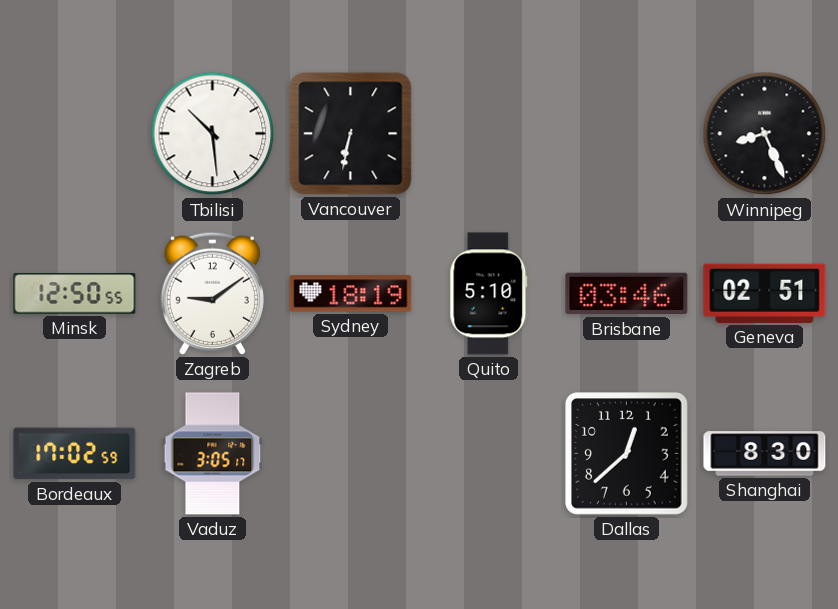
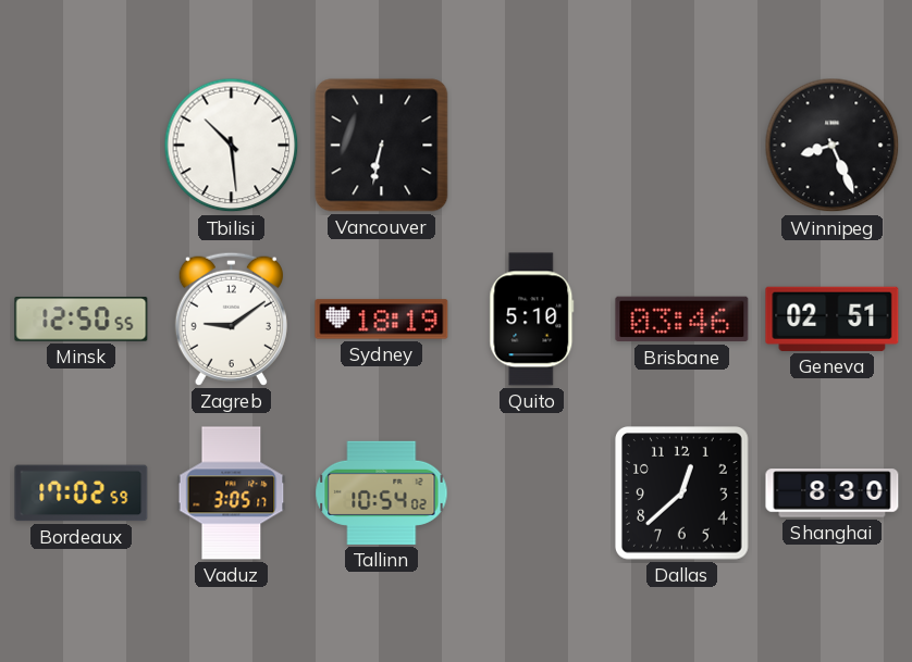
Tallinn: none -> 10:54 (382, 492)
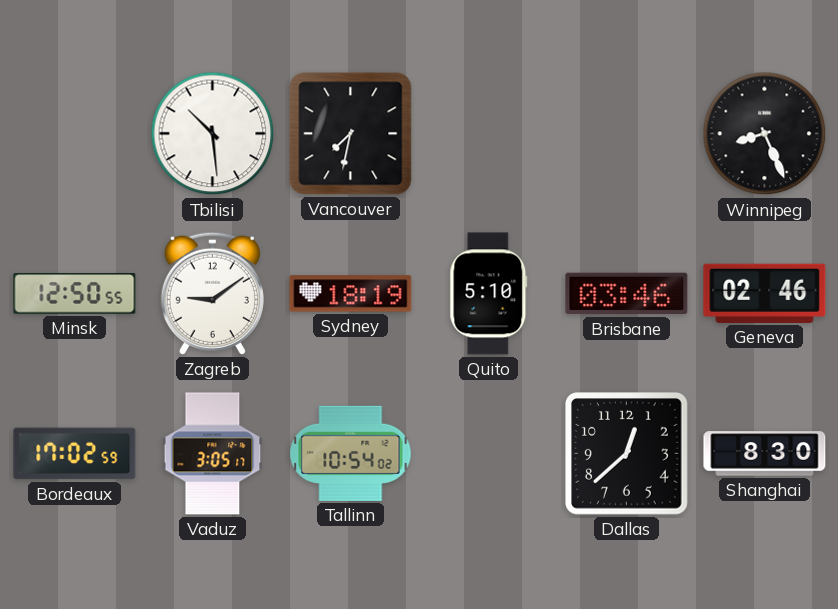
Vancouver: 6:32 -> 7:32 (351, 134)
Geneva: 02:51 -> 02:46 (765, 293)
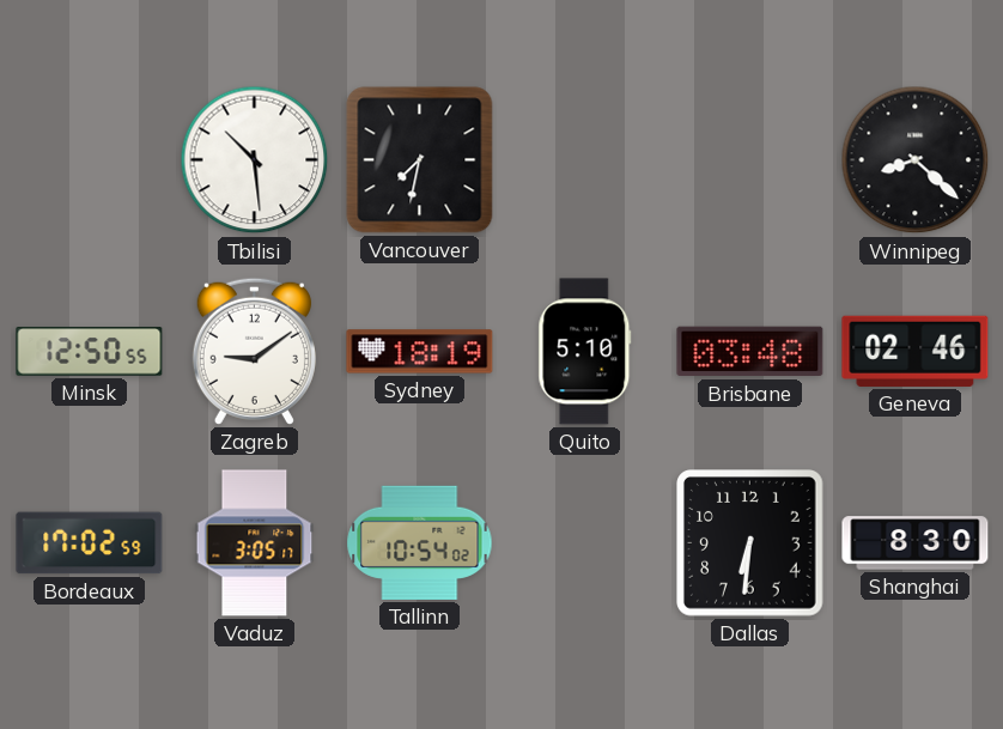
Winnipeg: 8:26 -> 8:22 (916, 160)
Brisbane: 03:46 -> 03:48 (750, 352)
Dallas: 12:38 -> 6:31 (750, 543)
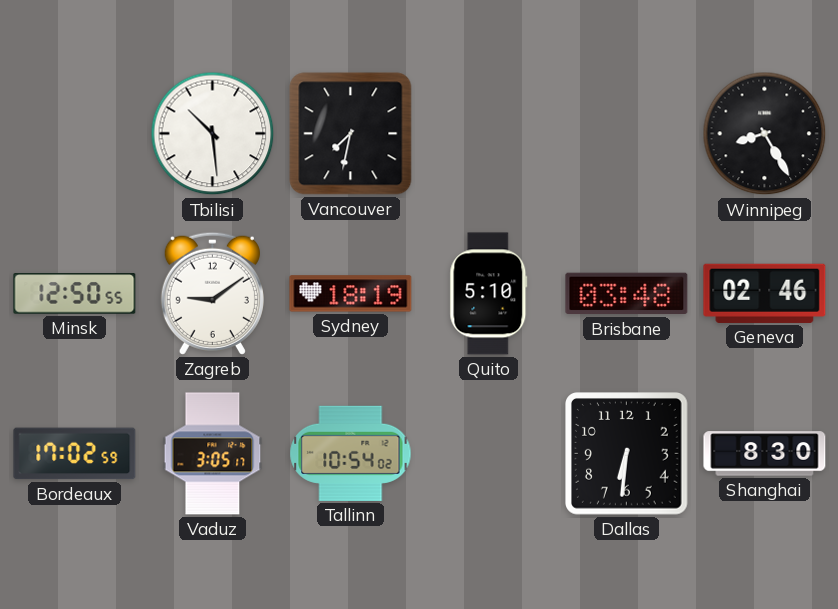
Winnipeg: 8:22 -> 8:25 (765, 134)
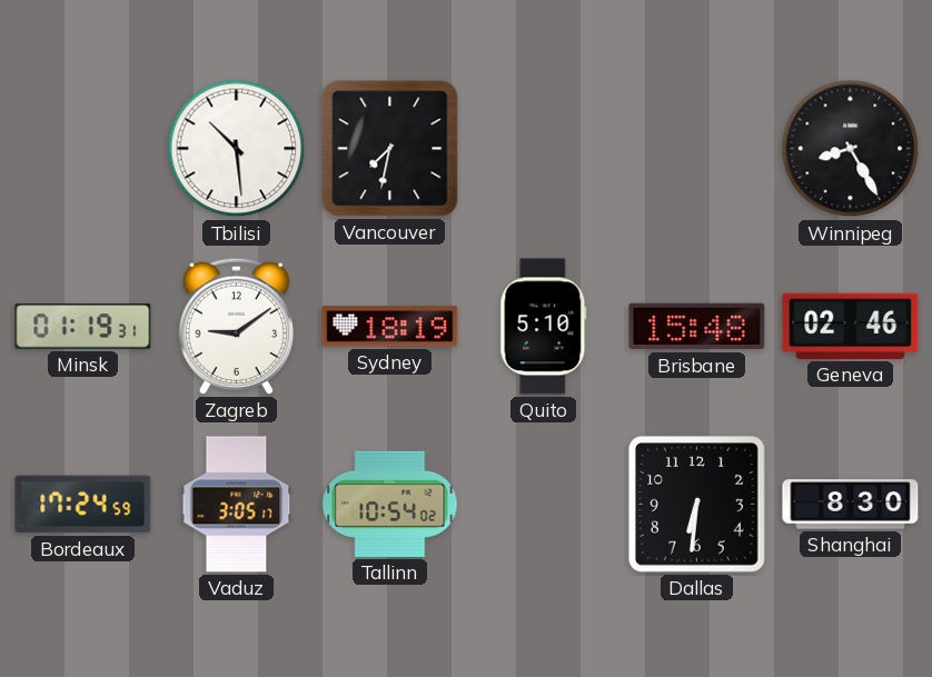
Minsk: 12:50 -> 01:19 (83, 327)
Brisbane: 03:48 -> 15:48 (697, 327)
Bordeaux: 17:02 -> 17:24 (83, 505)
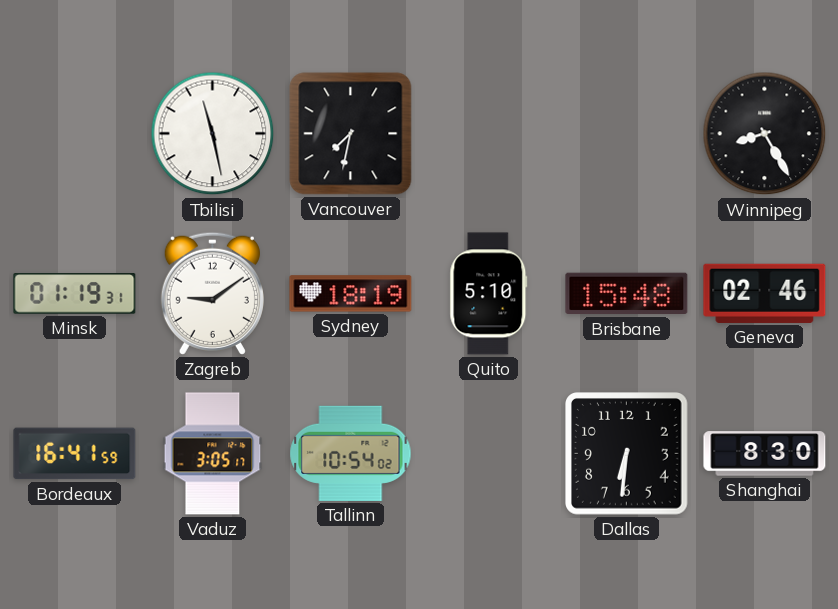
Tbilisi: 10:29 -> 11:28 (213, 134)
Bordeaux: 17:24 -> 16:41 (75, 454)
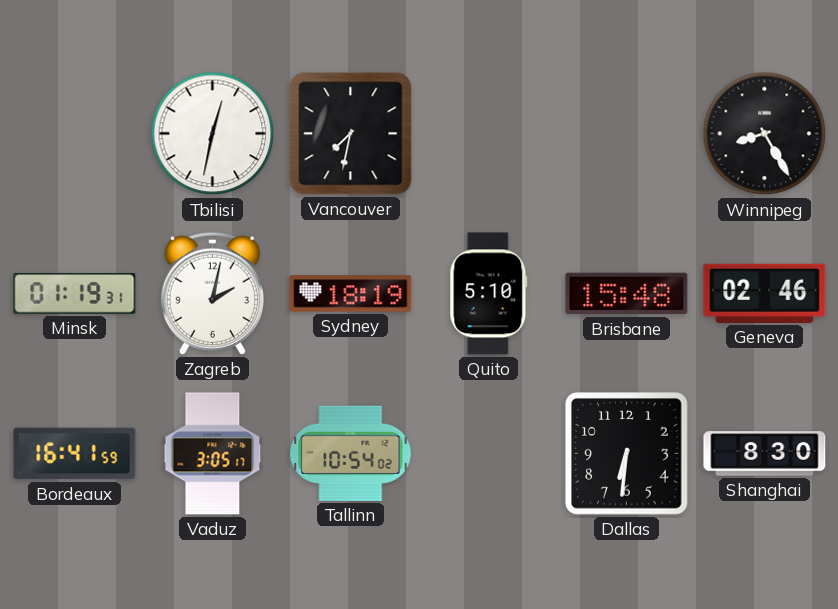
Tbilisi: 11:28 -> 12:32 (213, 134)
Zagreb: 9:09 -> 2:02 (212, 293)
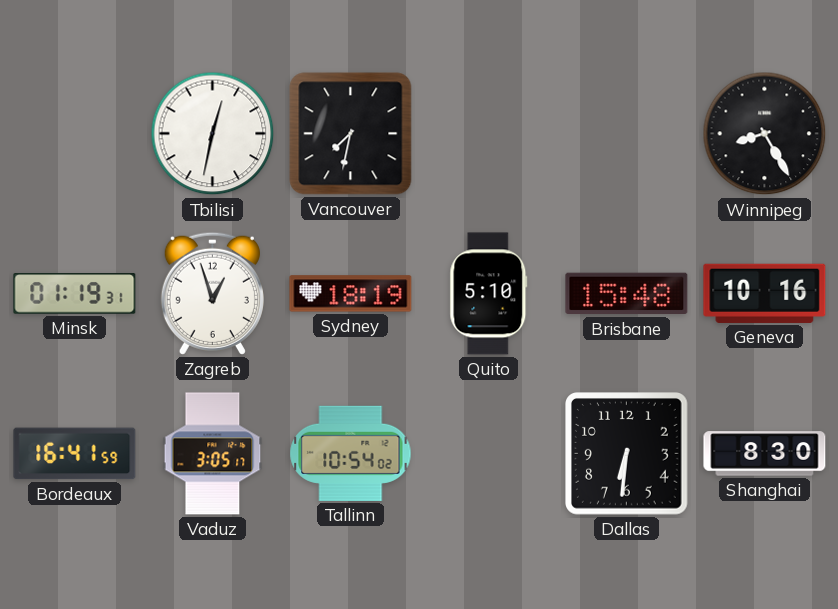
Zagreb: 2:02 -> 12:57 (212, 293)
Geneva: 02:46 -> 10:16 (765, 293)
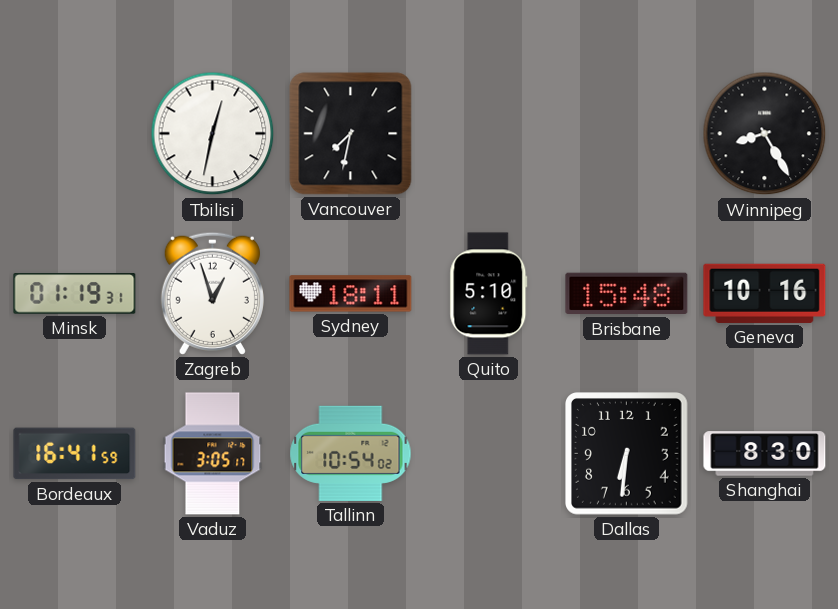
Sydney: 18:19 -> 18:11 (351, 294)
